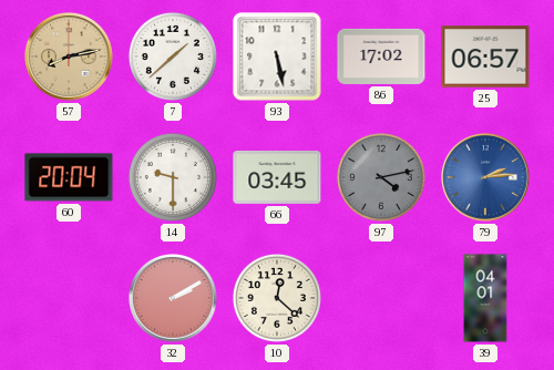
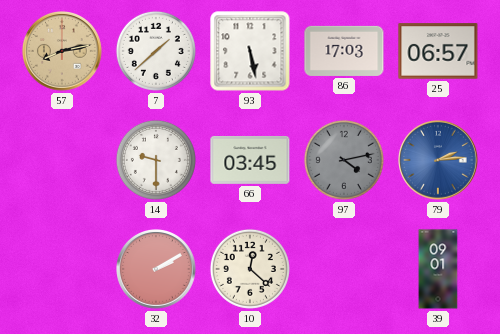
86: 17:02 -> 17:03 (344, 51)
60: 20:04 -> none (69, 177)
39: 04:01 -> 09:01 (438, 269)
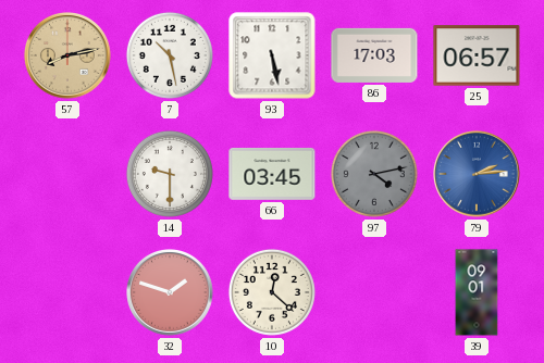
7: 1:38 -> 10:28 (170, 55)
32: 2:10 -> 1:48 (170, 292)
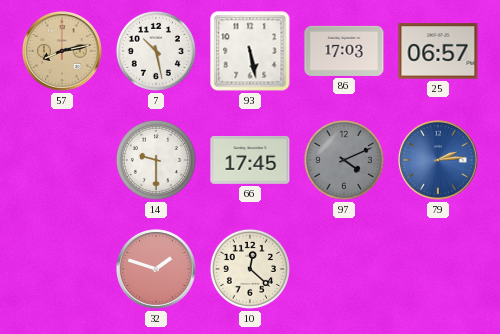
66: 03:45 -> 17:45 (250, 160)
97: 4:13 -> 4:11 (344, 160)
39: 09:01 -> none (477, 292)
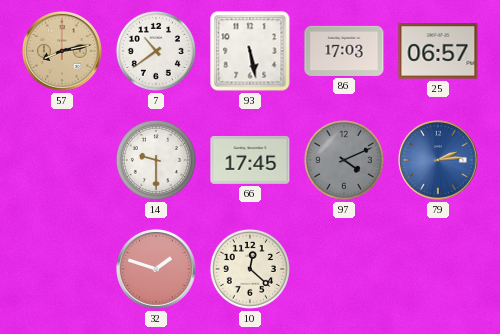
7: 10:28 -> 10:39 (156, 51)
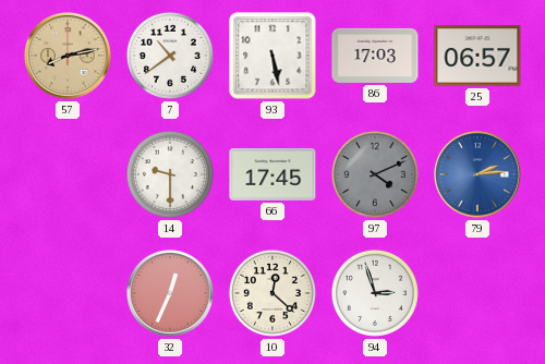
32: 1:48 -> 12:34 (170, 293)
94: none -> 2:57 (375, 293)
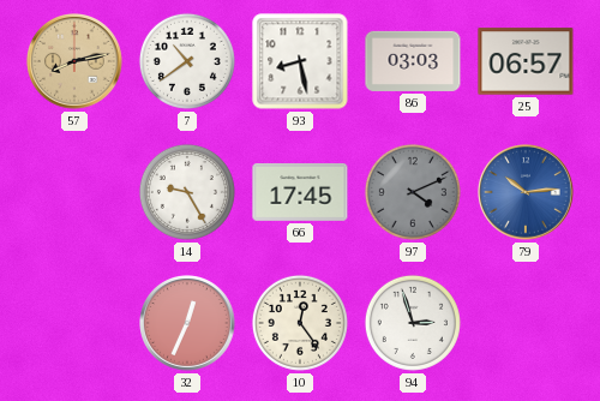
93: 5:28 -> 8:28 (300, 61)
86: 17:03 -> 03:03 (413, 61)
14: 9:30 -> 9:25 (187, 192)
79: 2:14 -> 10:14 (526, 192)
10: 12:22 -> 12:24 (300, 323)
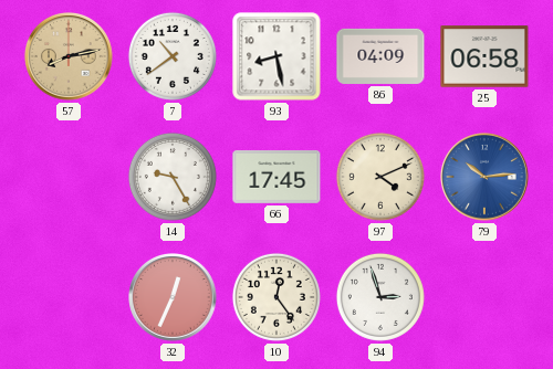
86: 03:03 -> 04:09 (380, 56)
25: 06:57 -> 06:58 (484, 56)
97 dial: grey -> cream (380, 177)
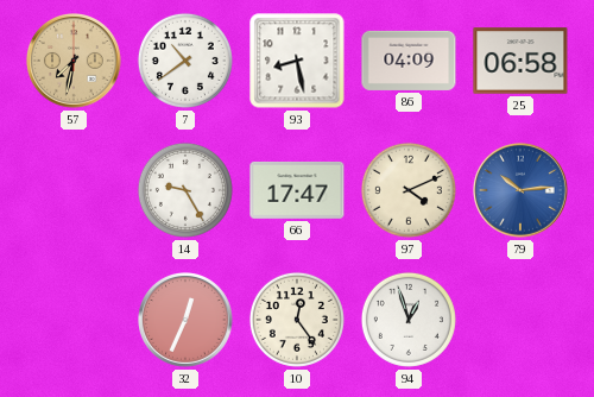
57: 8:13 -> 7:32 (74, 61)
66: 17:45 -> 17:47 (297, 190)
94: 2:57 -> 12:57 (409, 320)
